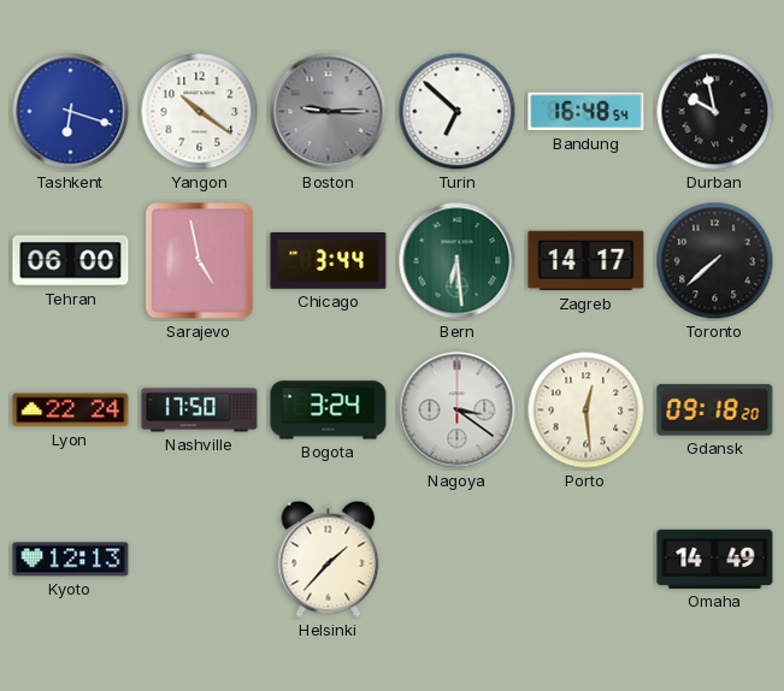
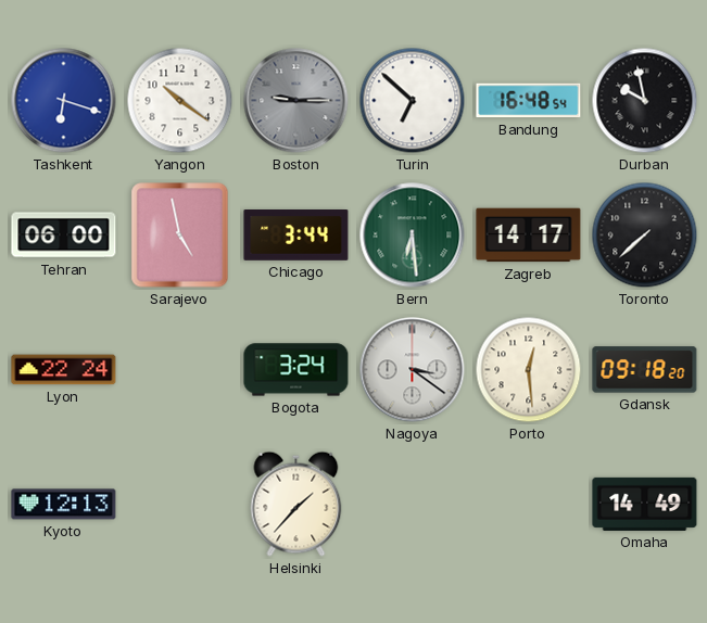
Nashville: 17:50 -> none (200, 411)
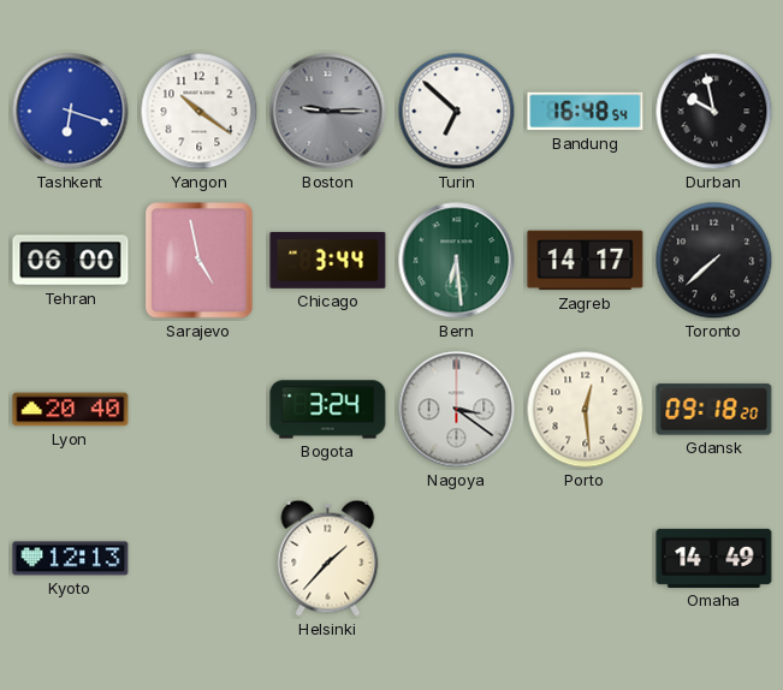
Lyon: 22:24 -> 20:40 (71, 410)
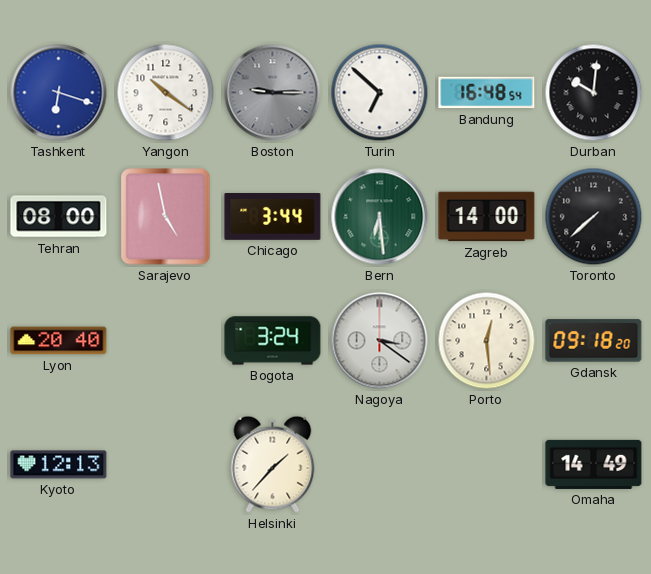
Durban: 9:58 -> 10:01 (594, 93)
Tehran: 06:00 -> 08:00 (59, 217)
Zagreb: 14:17 -> 14:00 (487, 217)
